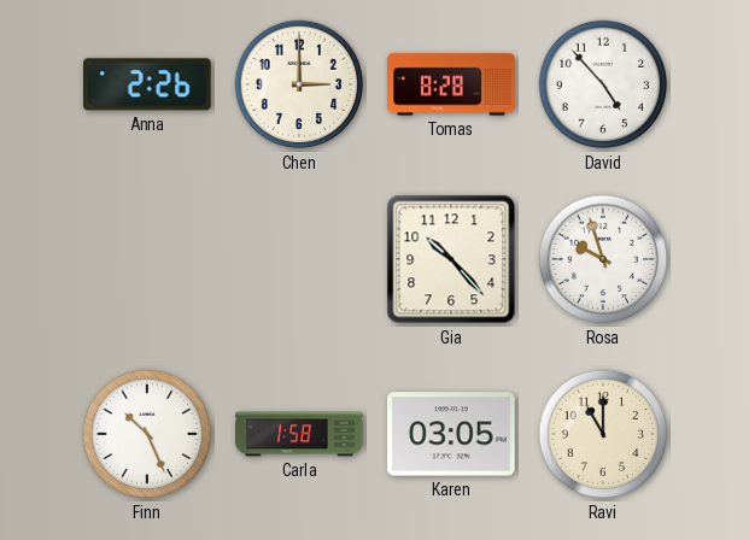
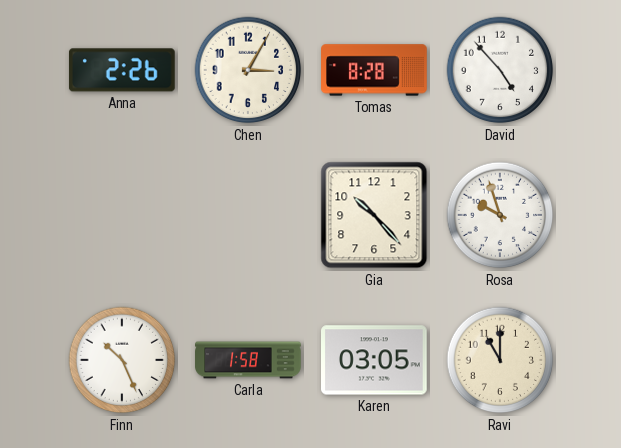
Chen: 3:00 -> 3:05 (248, 70)
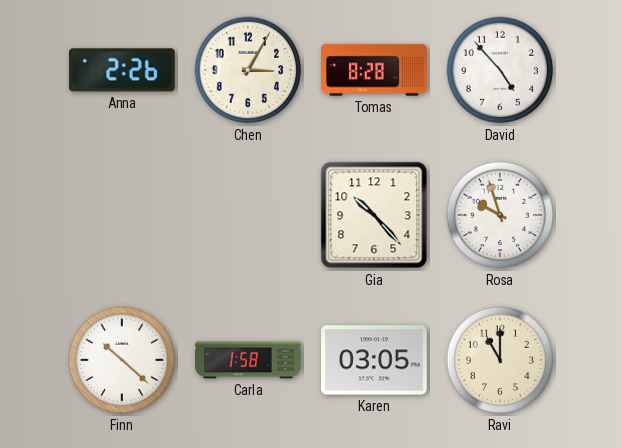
Finn: 10:26 -> 10:22 (122, 360)
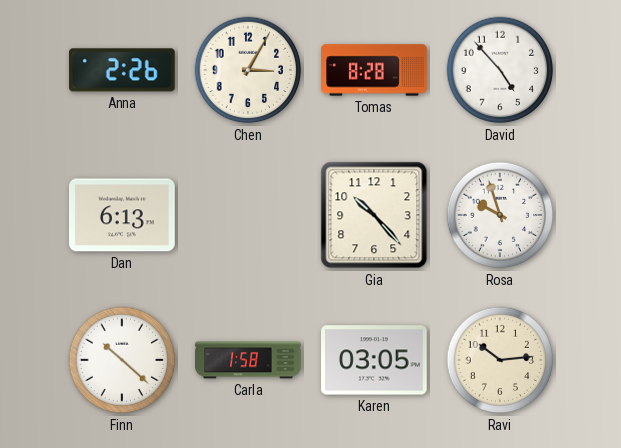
Dan: none -> 6:13 (123, 215)
Ravi: 11:00 -> 10:14 (500, 360)
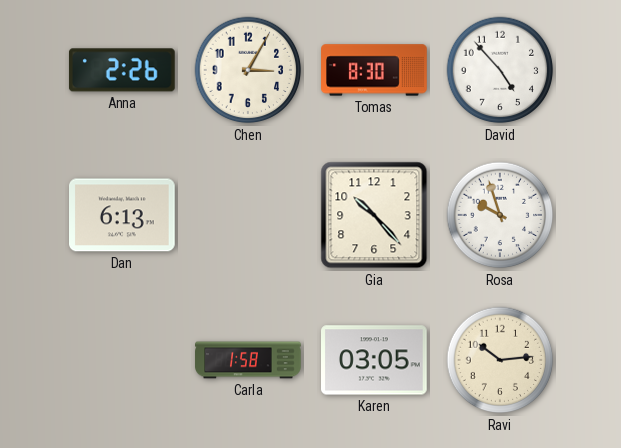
Tomas: 8:28 -> 8:30 (374, 70)
Finn: 10:22 -> none (122, 360)
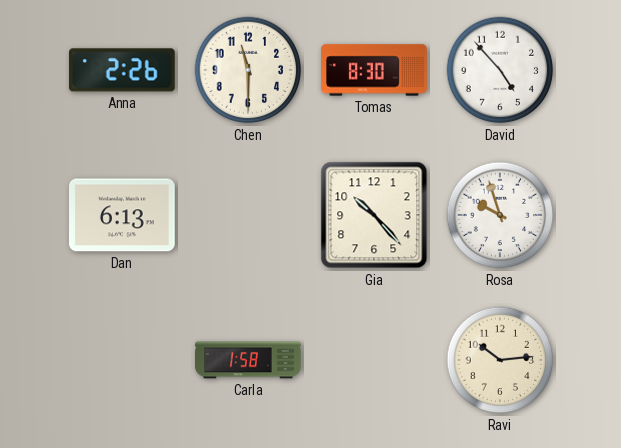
Chen: 3:05 -> 11:30 (248, 70)
Karen: 03:05 -> none (375, 360)
